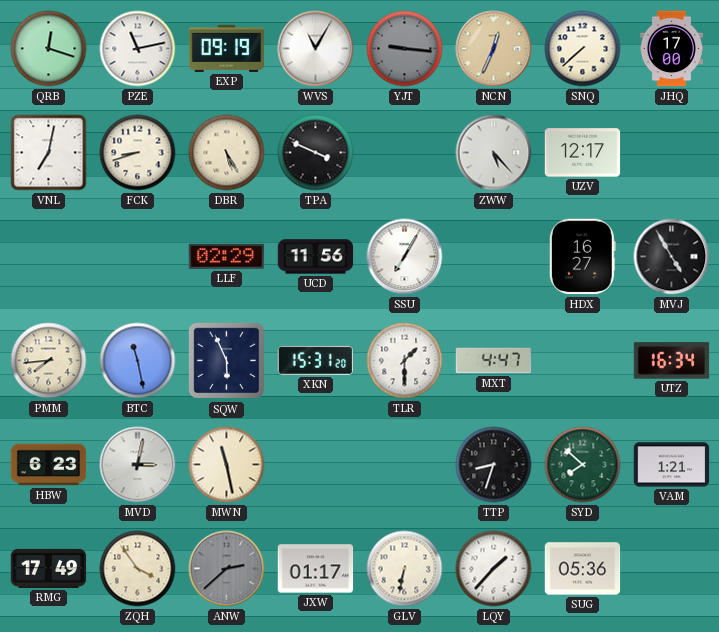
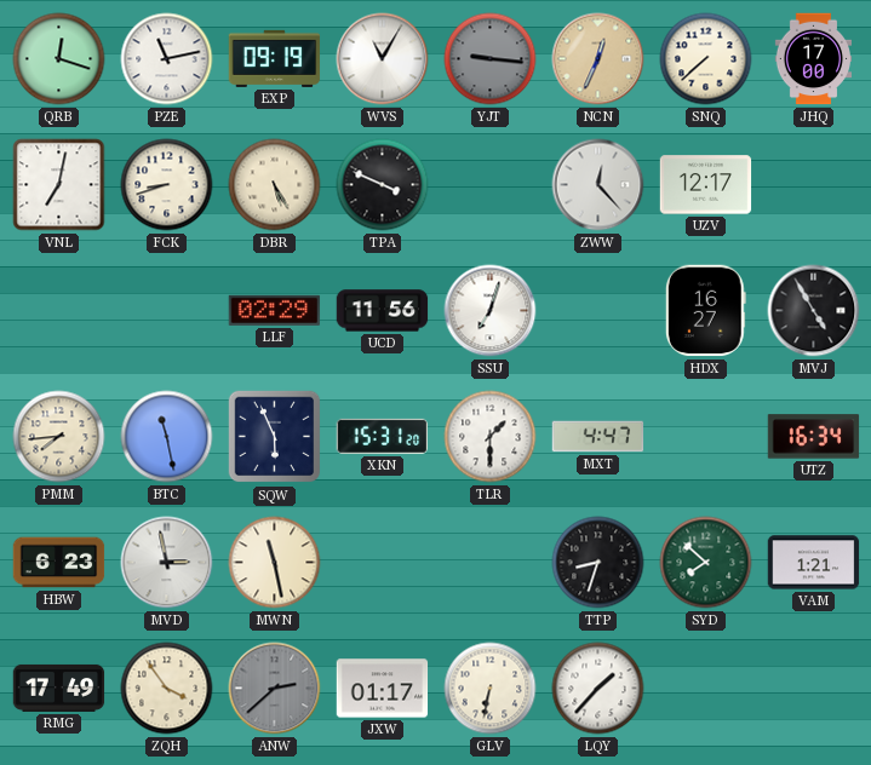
ZWW: 5:23 -> 12:23 (598, 185)
SSU: 7:05 -> 7:03 (491, 311)
MVD: 3:02 -> 2:58 (167, 563)
SUG: 05:36 -> none (583, 569)
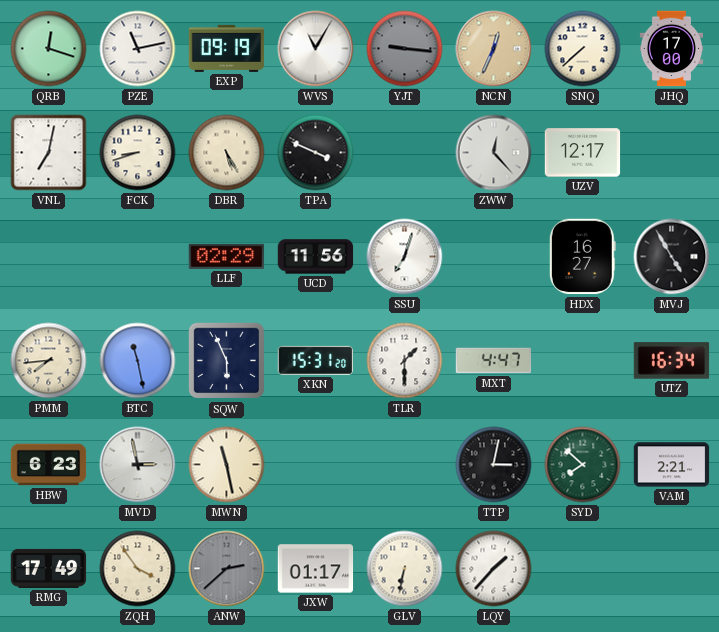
TTP: 8:33 -> 3:02 (494, 465)
VAM: 1:21 -> 2:21 (672, 465)
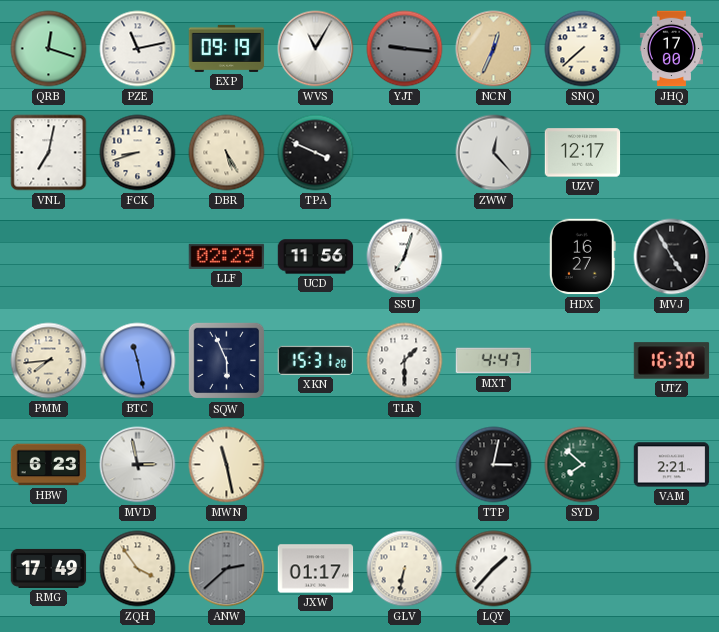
UTZ: 16:34 -> 16:30 (672, 361)
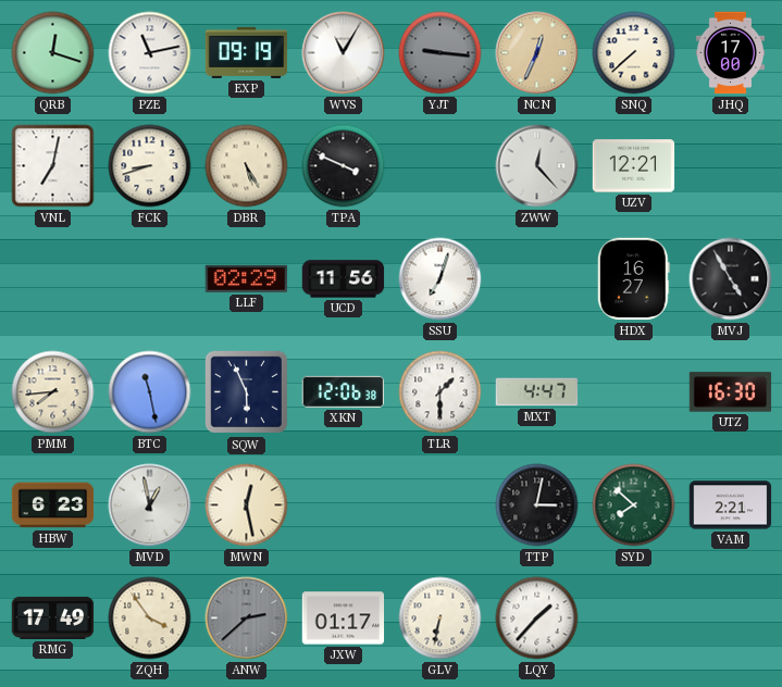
UZV: 12:17 -> 12:21 (634, 166)
XKN: 15:31 -> 12:06 (343, 391)
MVD: 2:58 -> 12:58 (150, 505)
MWN: 11:28 -> 12:28 (247, 505)
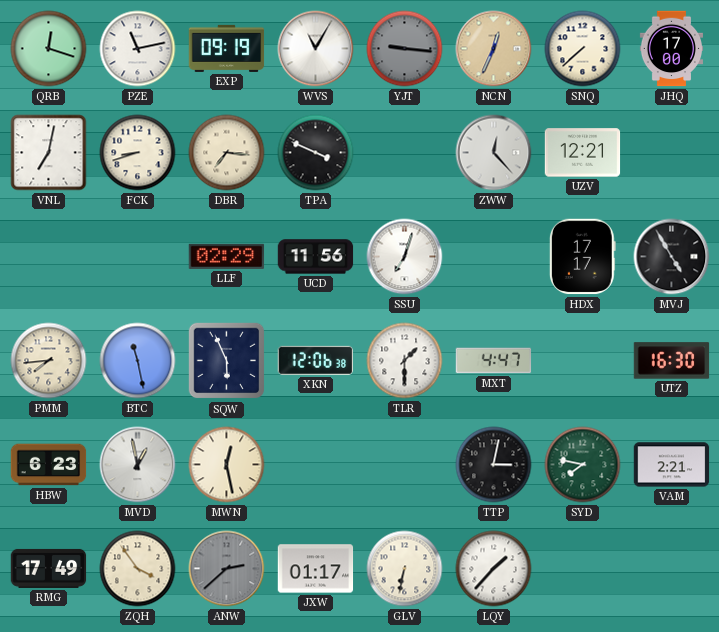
DBR: 5:25 -> 7:16 (227, 153)
HDX: 16:27 -> 17:17 (582, 257)
SYD: 7:52 -> 7:47 (583, 465)
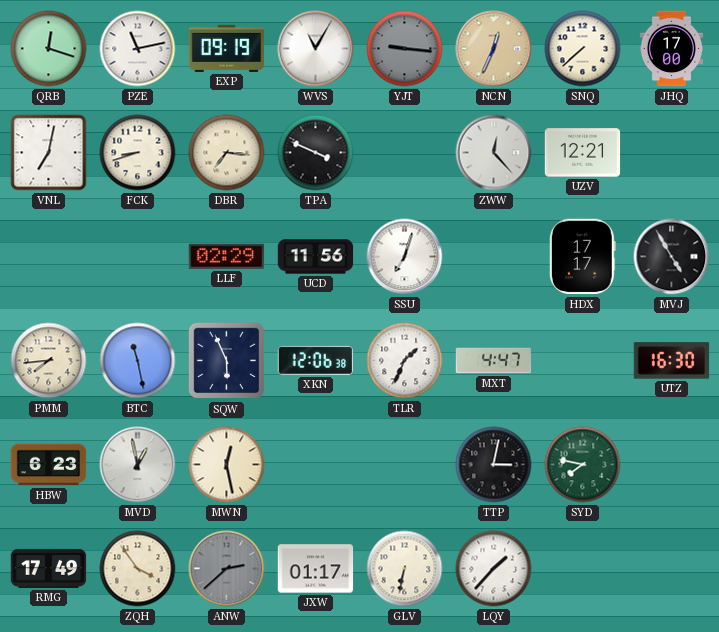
TLR: 1:30 -> 1:34 (405, 361)
VAM: 2:21 -> none (672, 465)
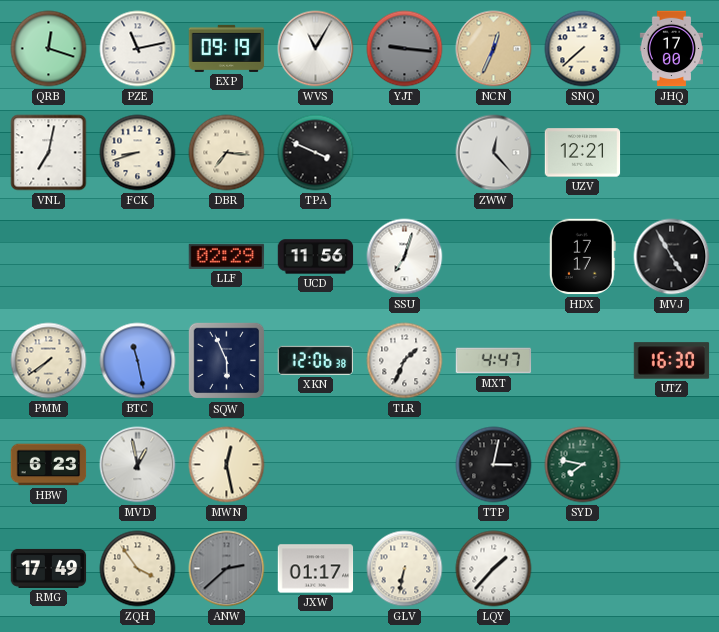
PMM: 7:44 -> 7:39 (49, 361)
